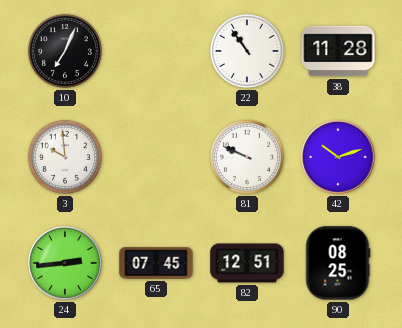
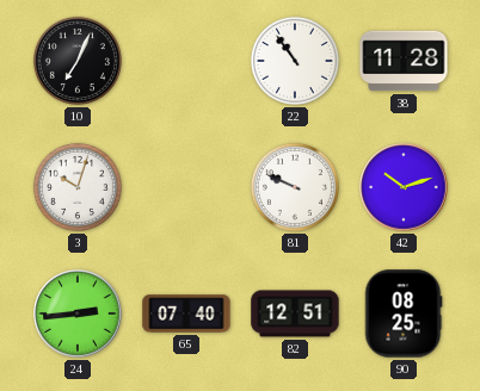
3: 9:59 -> 10:03 (78, 187)
65: 07:45 -> 07:40 (186, 314)
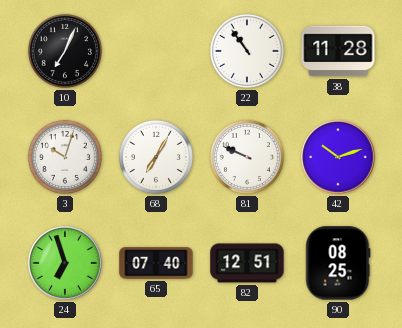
68: none -> 7:05 (156, 157)
24: 2:44 -> 6:57 (65, 263)
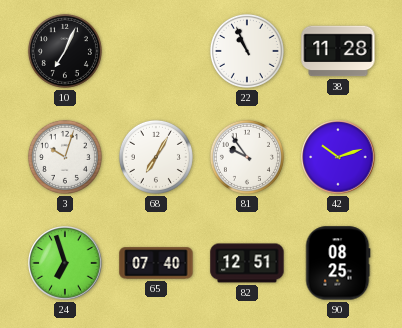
22: 10:54 -> 10:56 (247, 51)
81: 9:49 -> 9:54 (247, 157)
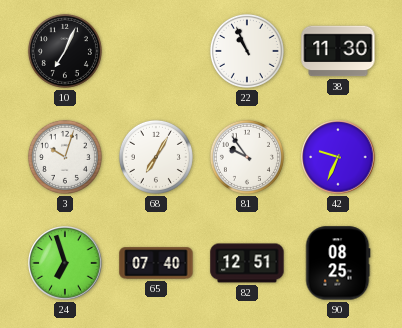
38: 11:28 -> 11:30 (338, 51)
42: 10:12 -> 9:34 (338, 157)
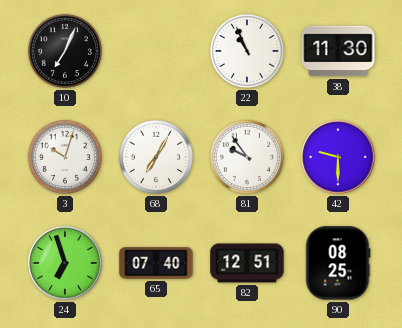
42: 9:34 -> 9:30 (338, 157)
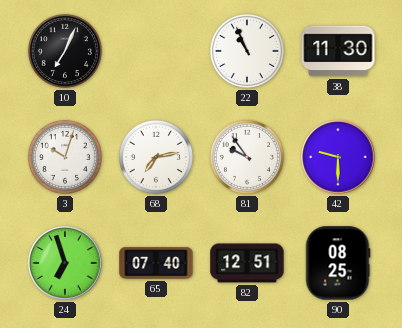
68: 7:05 -> 7:13 (156, 157)
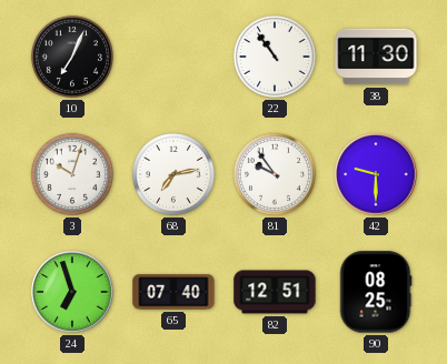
22: 10:56 -> 10:54 (275, 57)
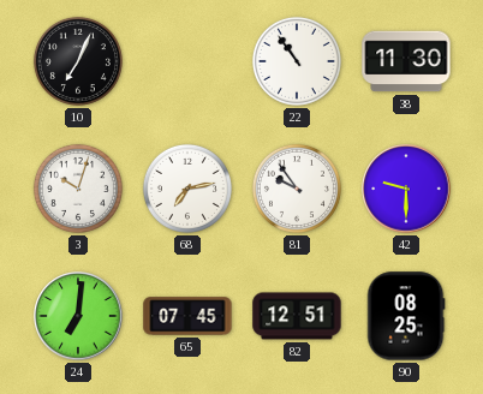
24: 6:57 -> 7:01 (78, 316)
65: 07:40 -> 07:45 (187, 316)
